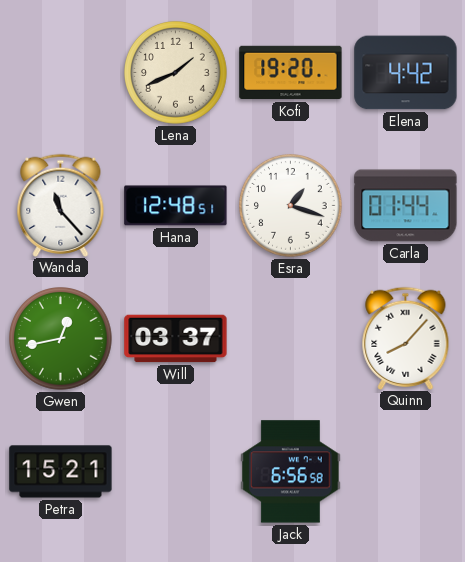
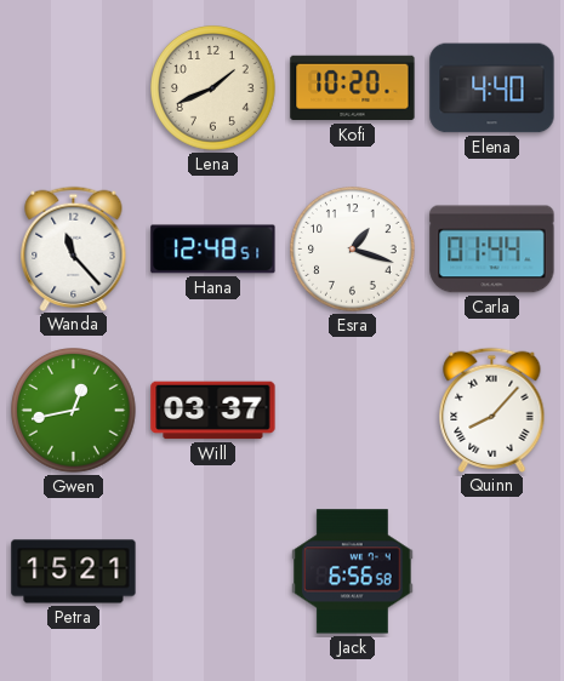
Kofi: 19:20 -> 10:20 (353, 88)
Elena: 4:42 -> 4:40 (492, 88)
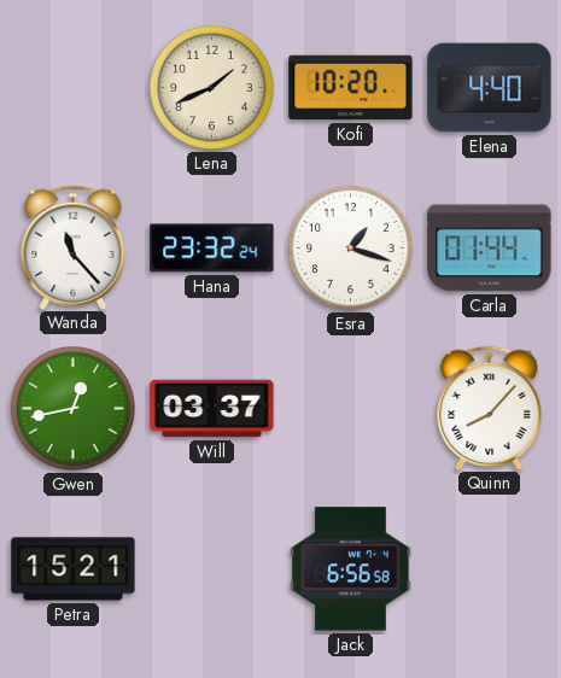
Hana: 12:48 -> 23:32 (212, 249)
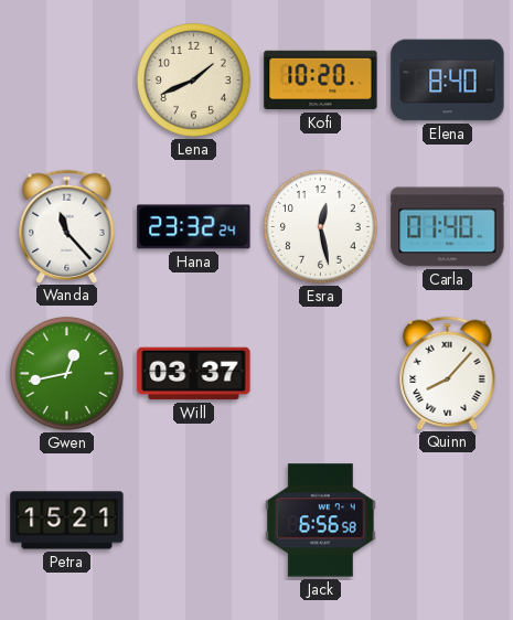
Elena: 4:40 -> 8:40 (448, 81)
Esra: 1:18 -> 12:28 (321, 227)
Carla: 01:44 -> 01:40 (448, 227)
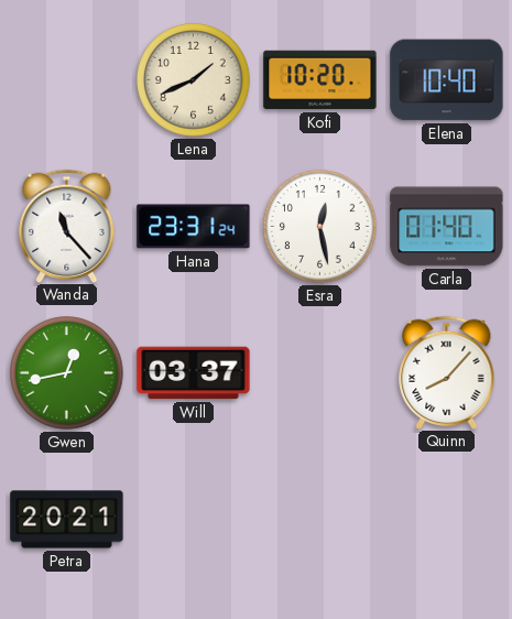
Elena: 8:40 -> 10:40 (447, 80)
Hana: 23:32 -> 23:31 (194, 227)
Petra: 15:21 -> 20:21 (67, 520)
Jack: 6:56 -> none (321, 521)
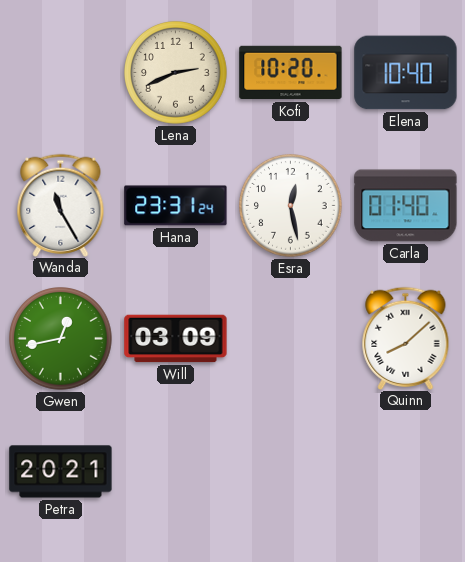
Lena: 1:41 -> 2:41 (176, 73)
Wanda: 11:23 -> 11:25 (61, 205)
Will: 03:37 -> 03:09 (176, 339)
Quinn: 8:07 -> 8:08 (406, 338)
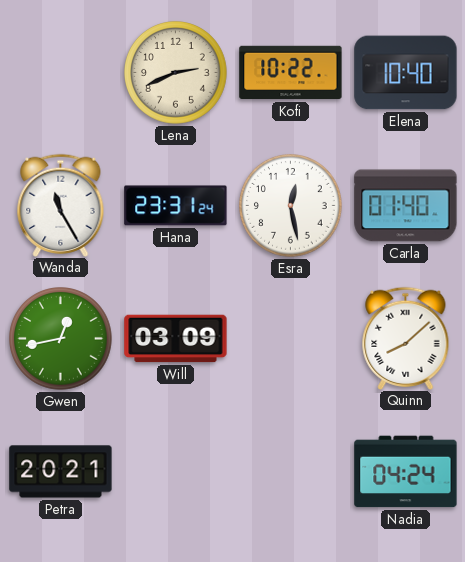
Kofi: 10:20 -> 10:22 (291, 73)
Nadia: none -> 04:24 (406, 472)
